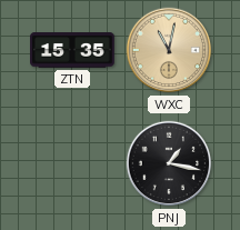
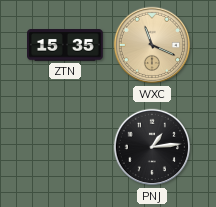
WXC: 11:02 -> 11:19 (152, 45)
PNJ: 1:17 -> 1:14 (152, 147)
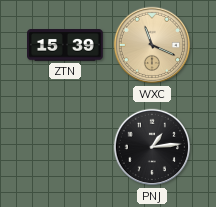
ZTN: 15:35 -> 15:39 (66, 45)
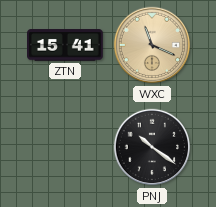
ZTN: 15:39 -> 15:41 (66, 45)
PNJ: 1:14 -> 10:21 (152, 147)
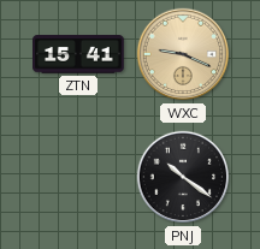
WXC: 11:19 -> 9:19 (183, 54)
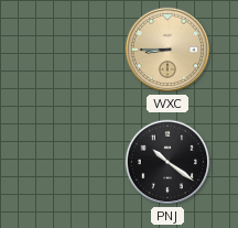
ZTN: 15:41 -> none (79, 54)
WXC: 9:19 -> 8:45 (167, 50)
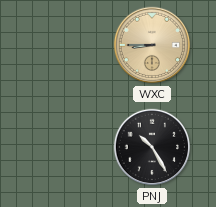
PNJ: 10:21 -> 10:25 (152, 147)
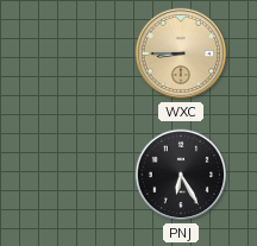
PNJ: 10:25 -> 6:25 (181, 175)
